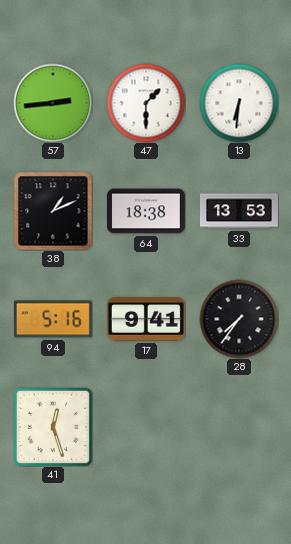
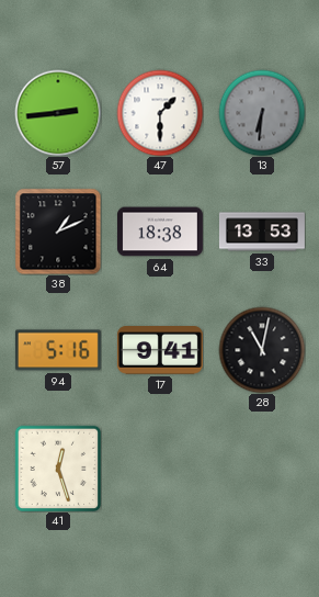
13 dial: white -> grey (262, 113)
28: 7:36 -> 11:02 (262, 350)
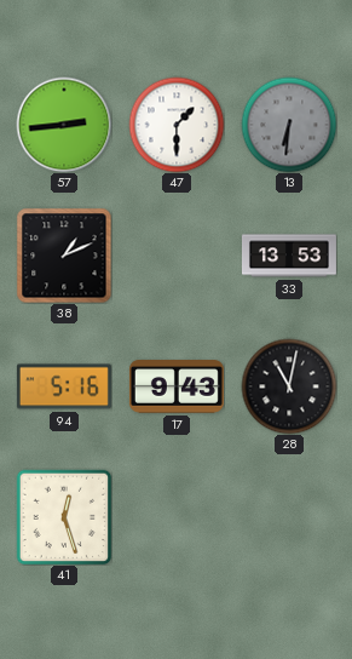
64: 18:38 -> none (160, 232)
17: 9:41 -> 9:43 (177, 386)
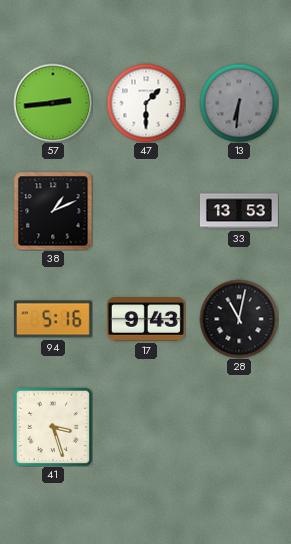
41: 12:27 -> 3:27 (53, 427)
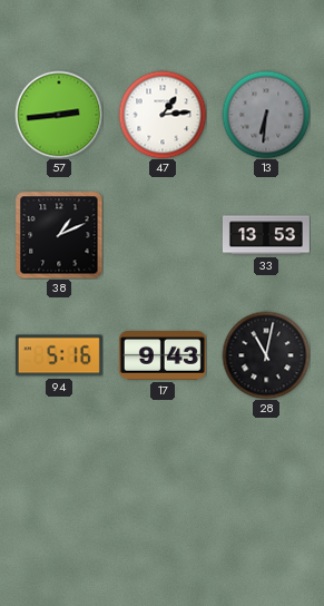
47: 1:30 -> 1:14 (163, 115)
41: 3:27 -> none (53, 427)
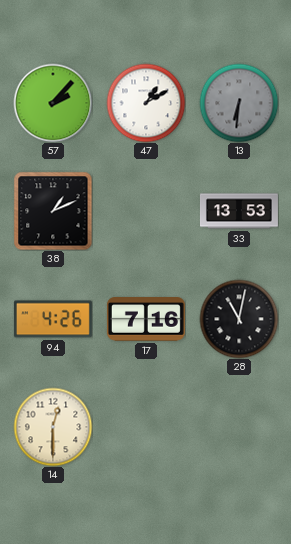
57: 2:44 -> 2:07 (53, 103)
47: 1:14 -> 1:10 (146, 103)
94: 5:16 -> 4:26 (53, 319)
17: 9:43 -> 7:16 (146, 319)
14: none -> 12:30 (53, 427)
